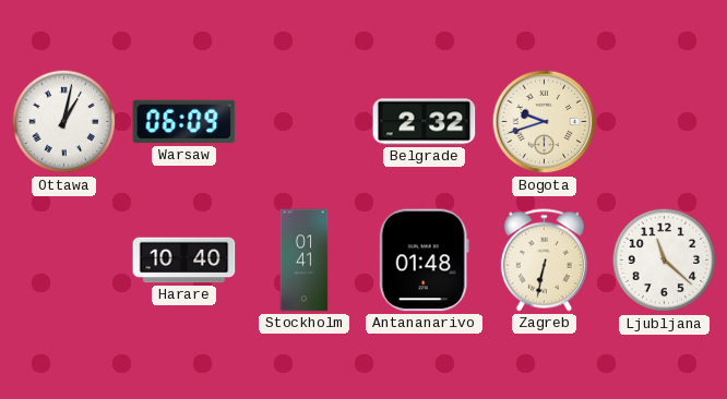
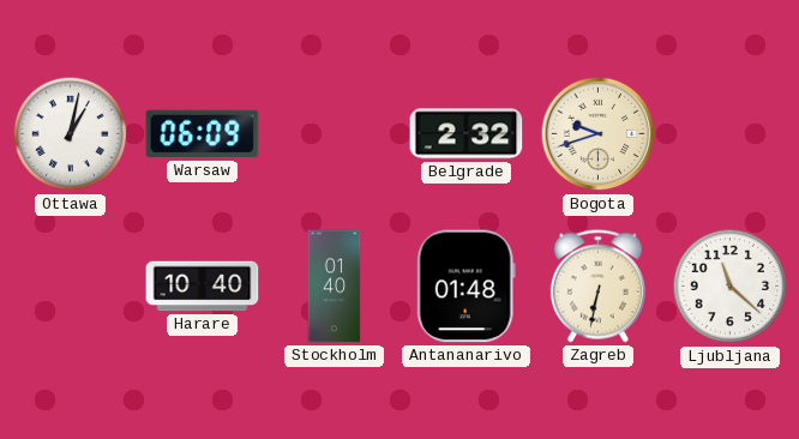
Stockholm: 01:41 -> 01:40 (335, 287)
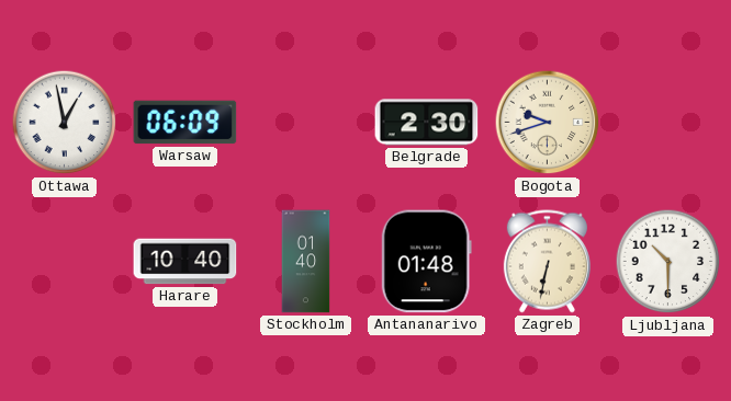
Ottawa: 1:02 -> 12:58 (65, 123)
Belgrade: 2:32 -> 2:30 (427, 123)
Ljubljana: 11:22 -> 10:30 (668, 262)
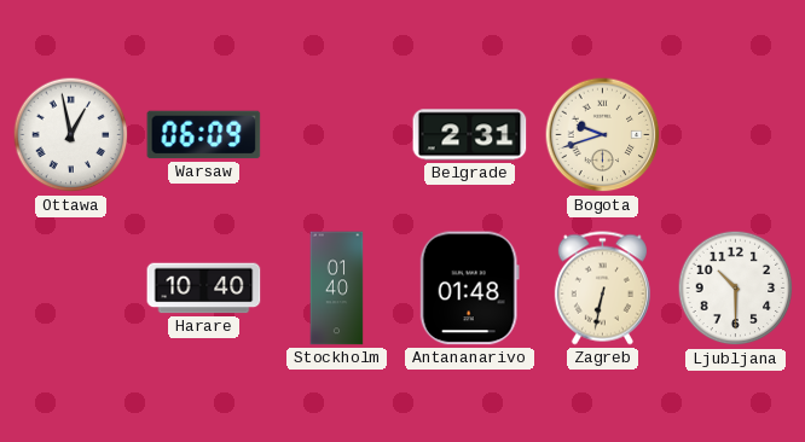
Belgrade: 2:30 -> 2:31 (470, 135)
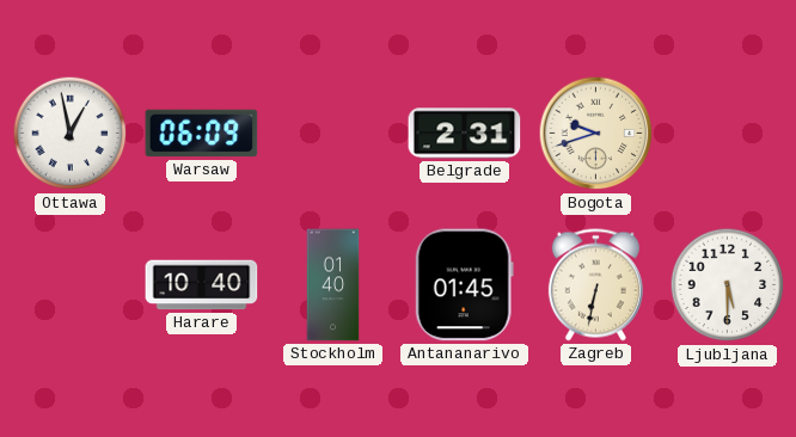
Antananarivo: 01:48 -> 01:45 (464, 285)
Ljubljana: 10:30 -> 5:30 (728, 285)
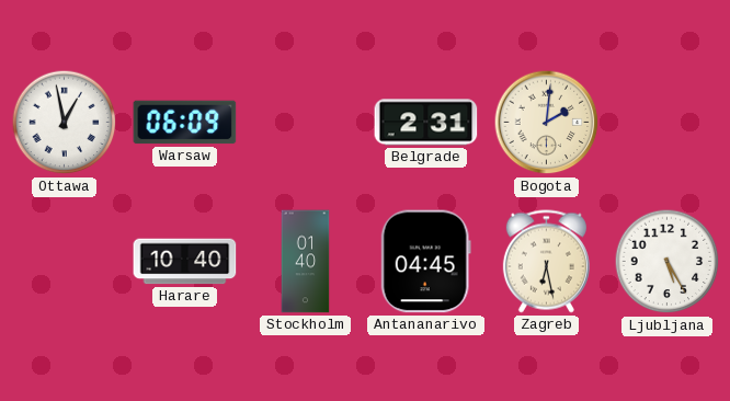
Bogota: 9:42 -> 2:01 (547, 123)
Antananarivo: 01:45 -> 04:45 (425, 262)
Zagreb: 6:32 -> 6:28 (546, 262)
Ljubljana: 5:30 -> 5:25 (668, 262)
